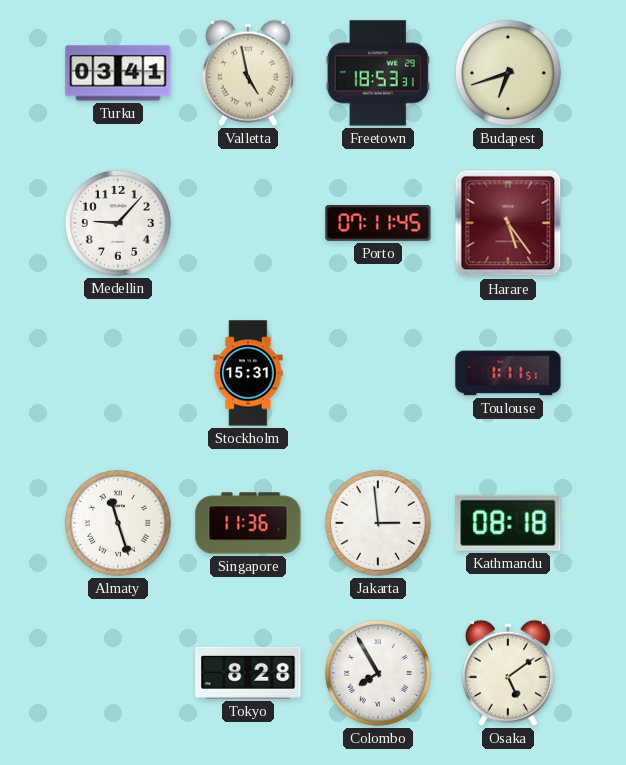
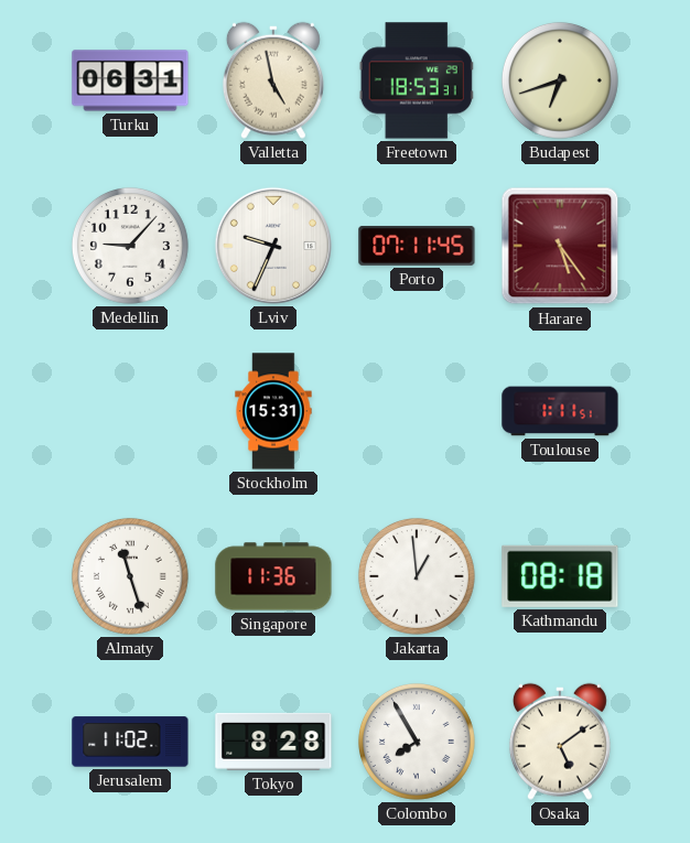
Turku: 03:41 -> 06:31 (130, 80)
Lviv: none -> 9:34 (273, 246)
Jakarta: 2:59 -> 12:59 (417, 576)
Jerusalem: none -> 11:02 (130, 742)
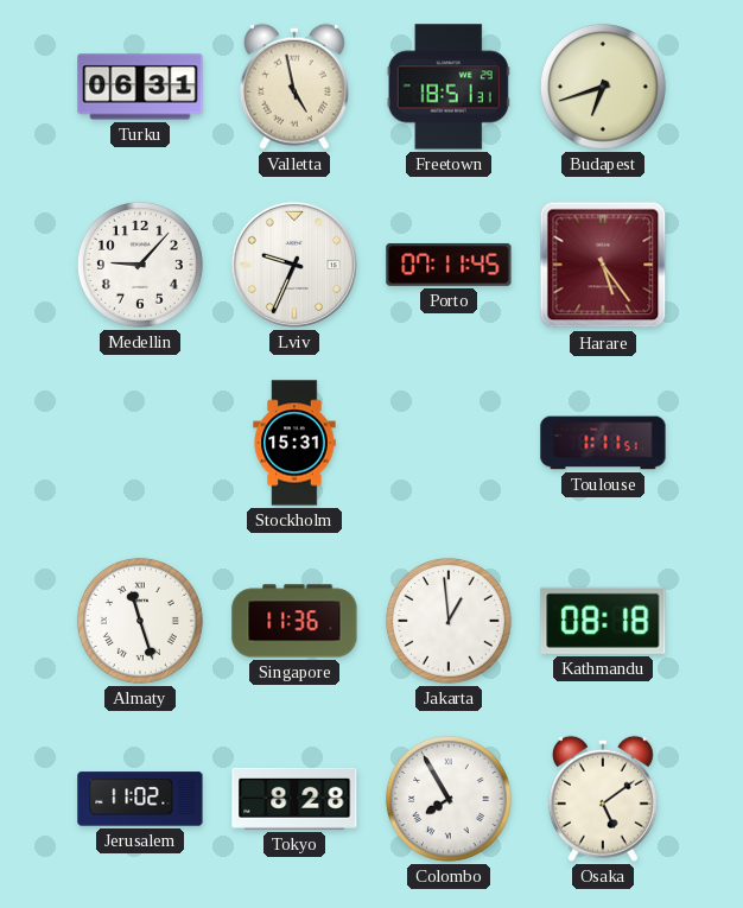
Freetown: 18:53 -> 18:51 (449, 87)
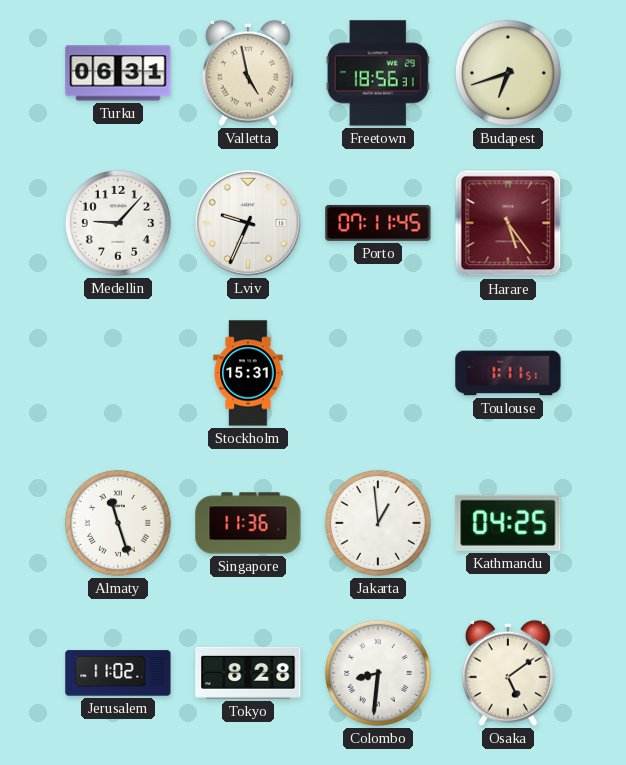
Freetown: 18:51 -> 18:56 (378, 73)
Kathmandu: 08:18 -> 04:25 (508, 523)
Colombo: 7:55 -> 8:31 (378, 673)
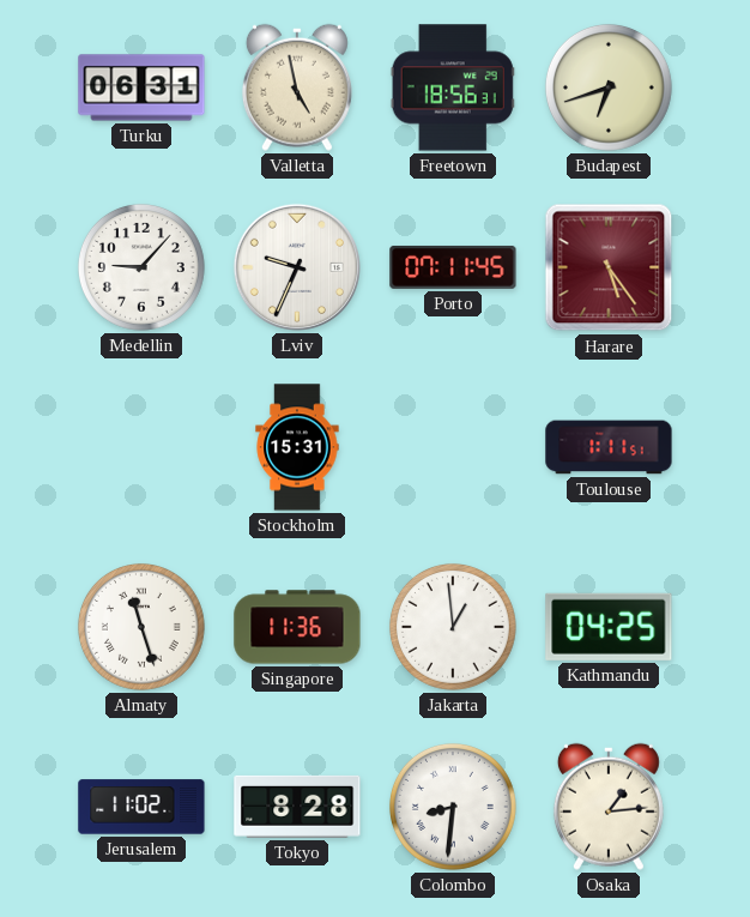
Osaka: 5:09 -> 1:14 (609, 807)
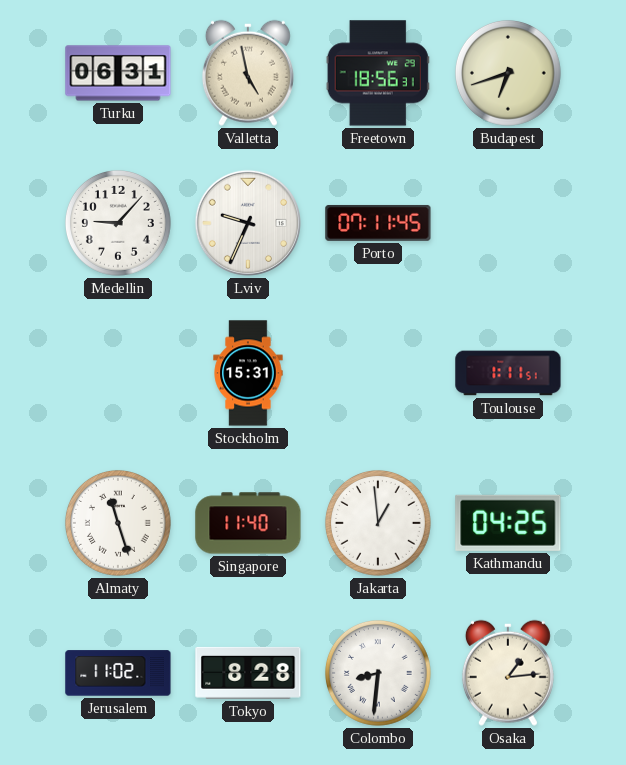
Harare: 5:24 -> none (609, 267)
Singapore: 11:36 -> 11:40 (248, 523)
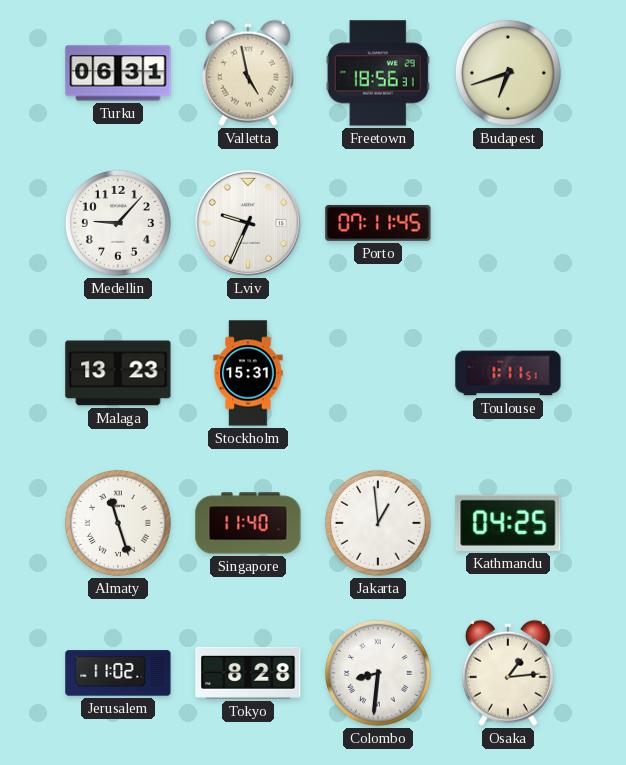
Malaga: none -> 13:23 (118, 373)
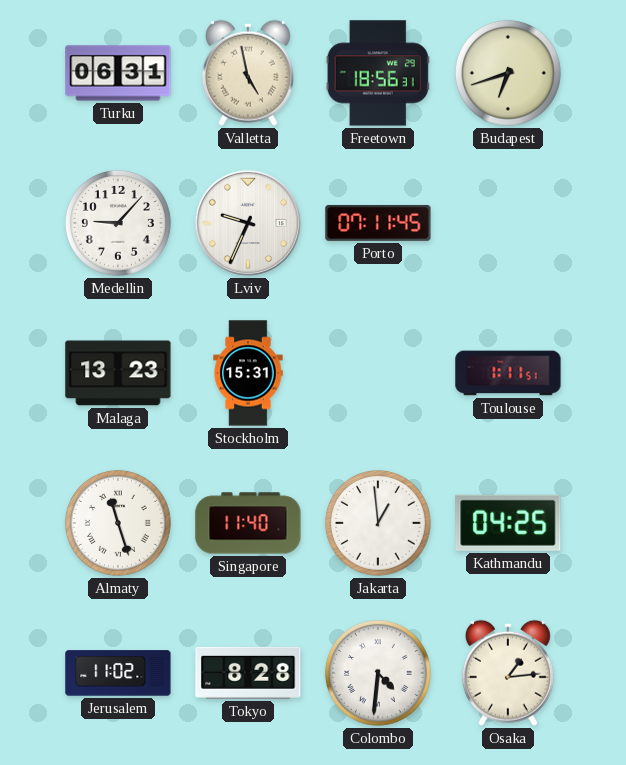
Colombo: 8:31 -> 4:31 (378, 673)
